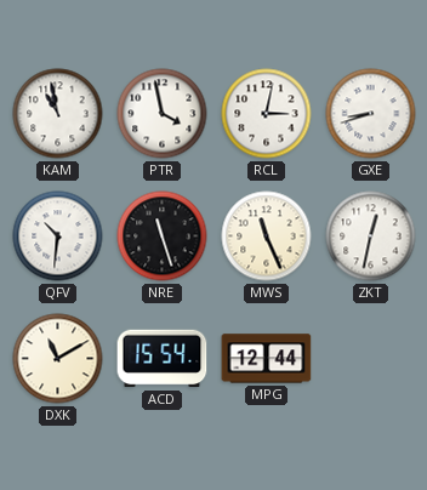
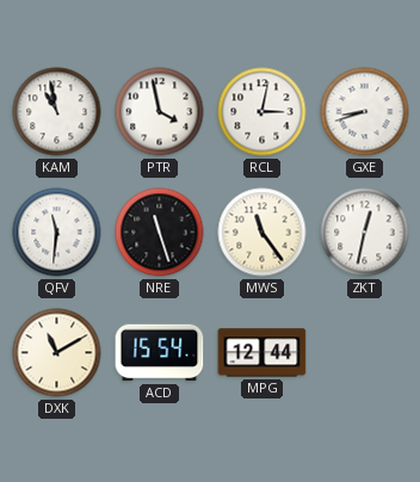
QFV: 10:31 -> 11:31 (57, 233)
MWS: 11:26 -> 11:24 (262, 233)
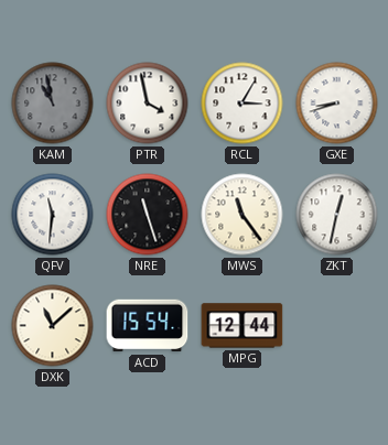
KAM dial: white -> grey (53, 104)
RCL: 3:02 -> 3:05 (242, 104)
DXK: 11:10 -> 11:08 (53, 326)
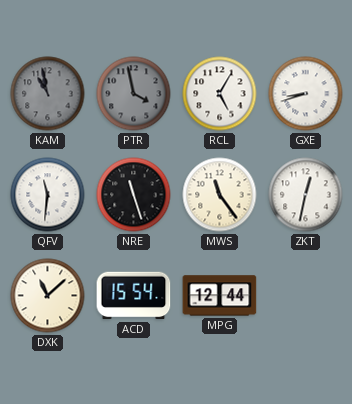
PTR dial: white -> grey (134, 94)
RCL: 3:05 -> 5:05 (220, 94)
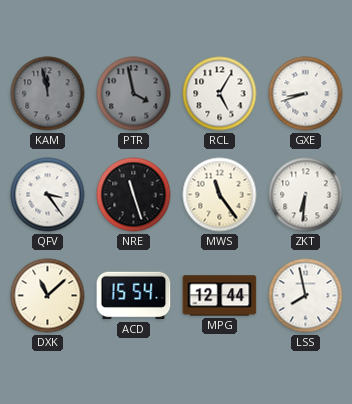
KAM: 10:58 -> 11:58 (48, 94)
QFV: 11:31 -> 3:24 (48, 195)
ZKT: 12:32 -> 6:31 (306, 195)
LSS: none -> 7:58 (306, 296)
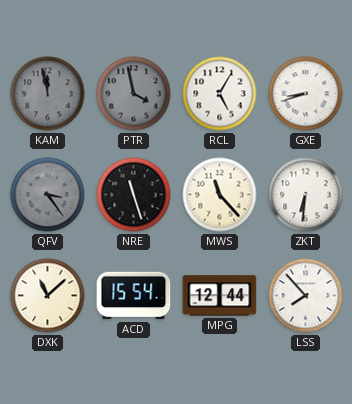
QFV dial: white -> grey (48, 195)
MWS: 11:24 -> 11:23 (220, 195)
LSS: 7:58 -> 7:53 (306, 296)
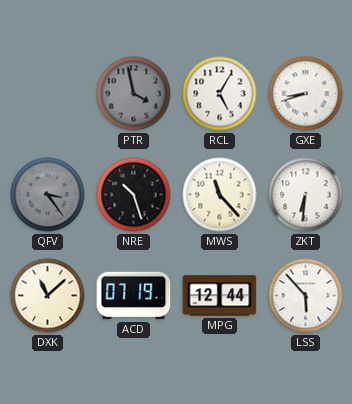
KAM: 11:58 -> none (48, 94)
NRE: 11:27 -> 10:27 (134, 195)
ACD: 15:54 -> 07:19 (134, 296)
LSS: 7:53 -> 5:53 (306, 296)
